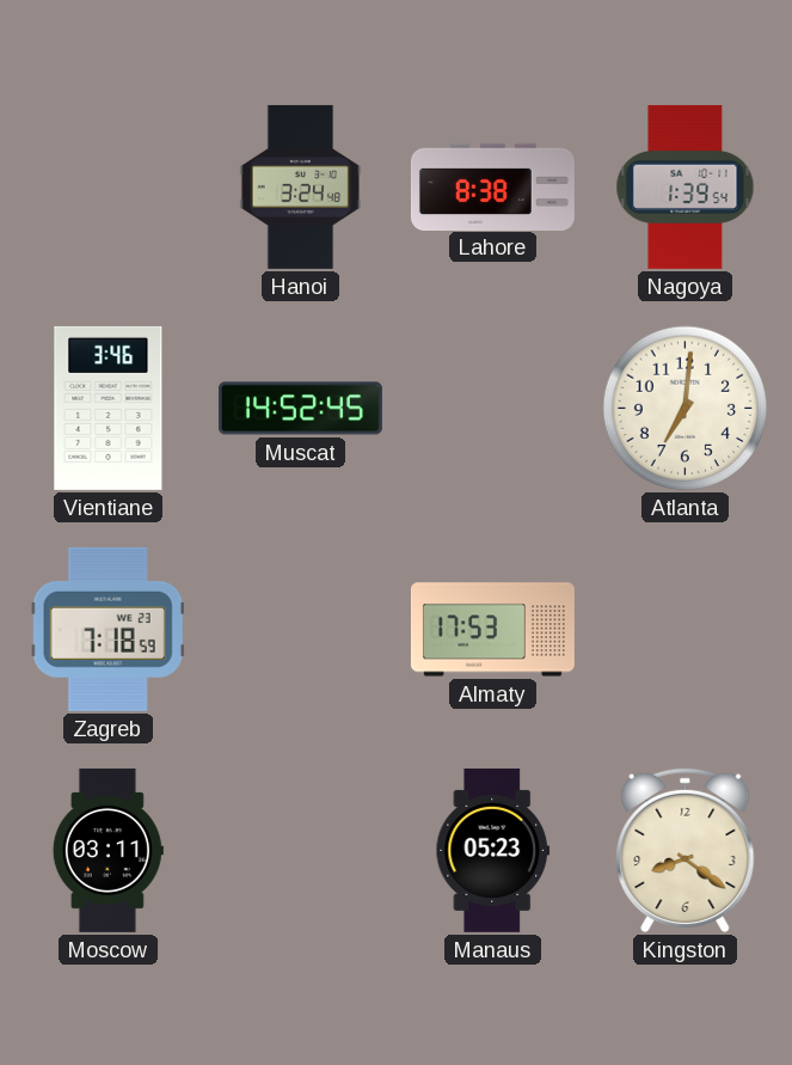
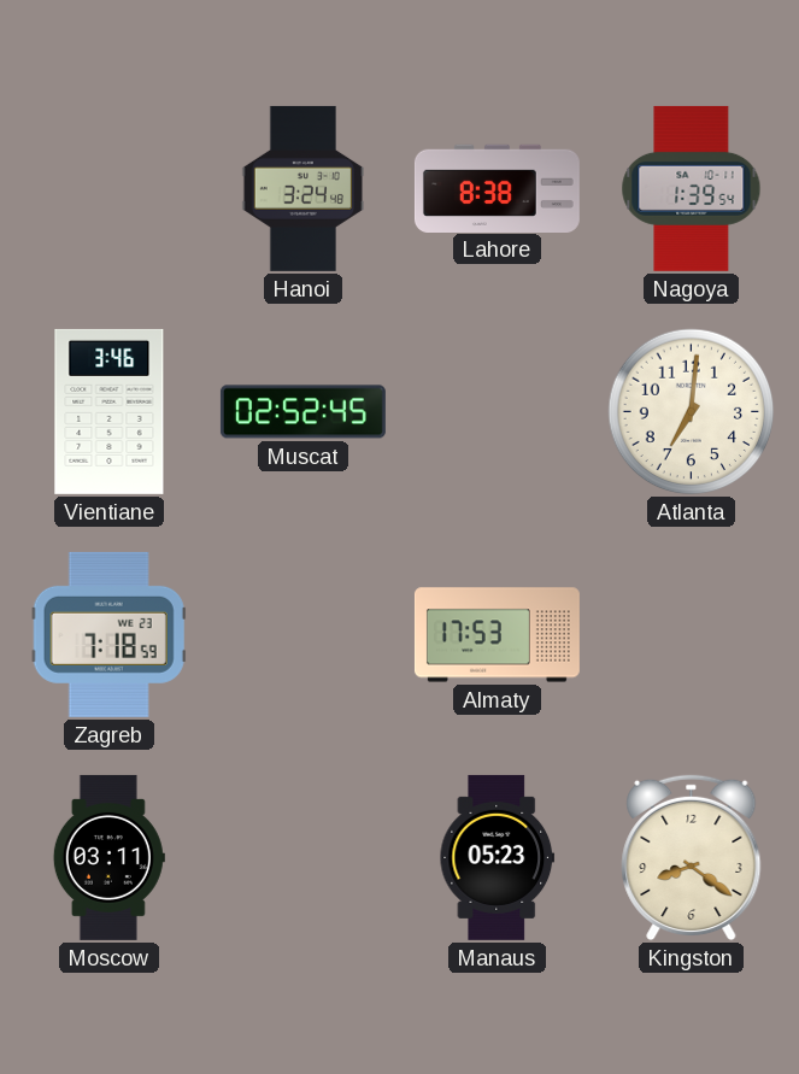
Muscat: 14:52 -> 02:52 (302, 412)
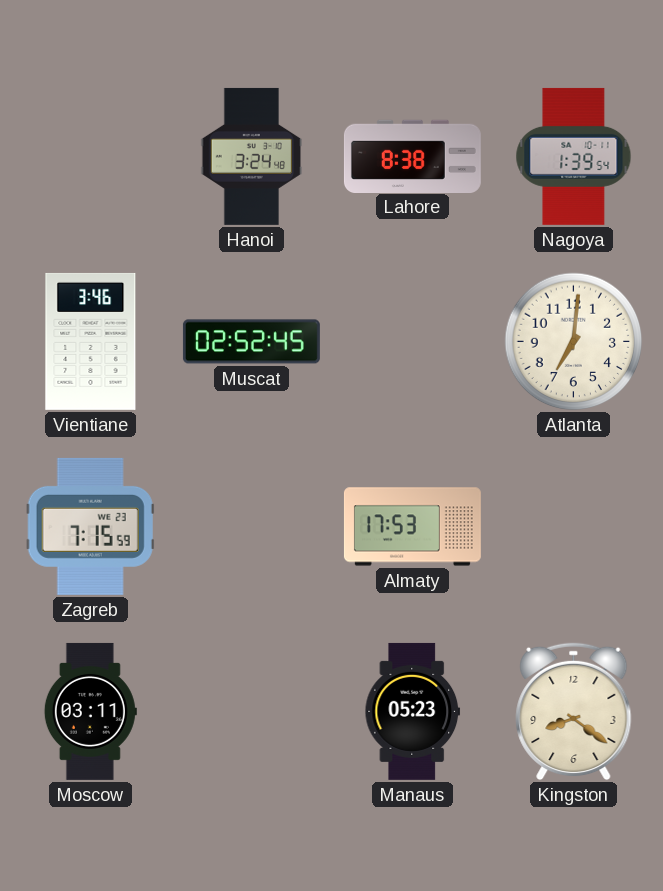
Zagreb: 7:18 -> 7:15 (90, 526)
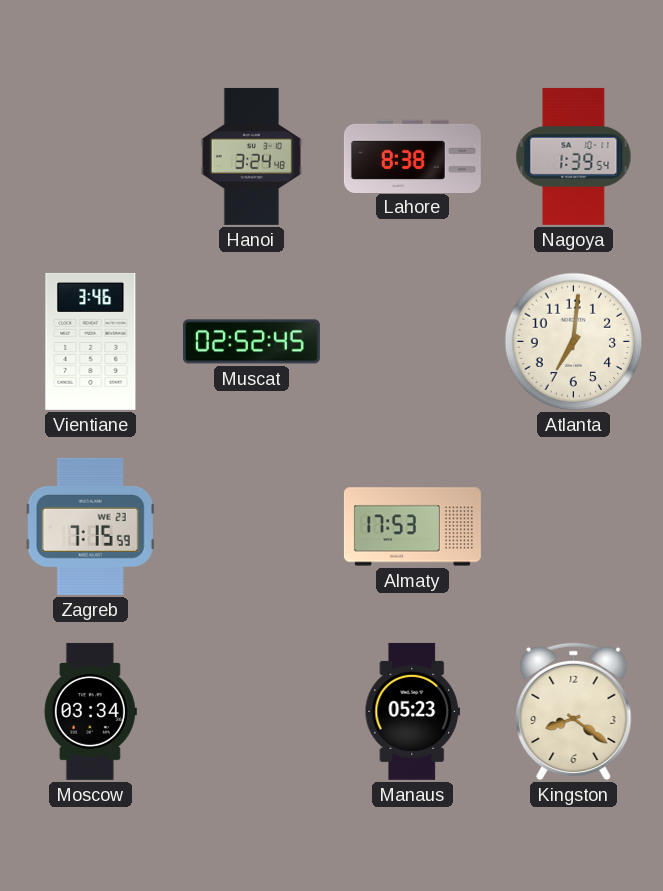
Moscow: 03:11 -> 03:34 (90, 711)
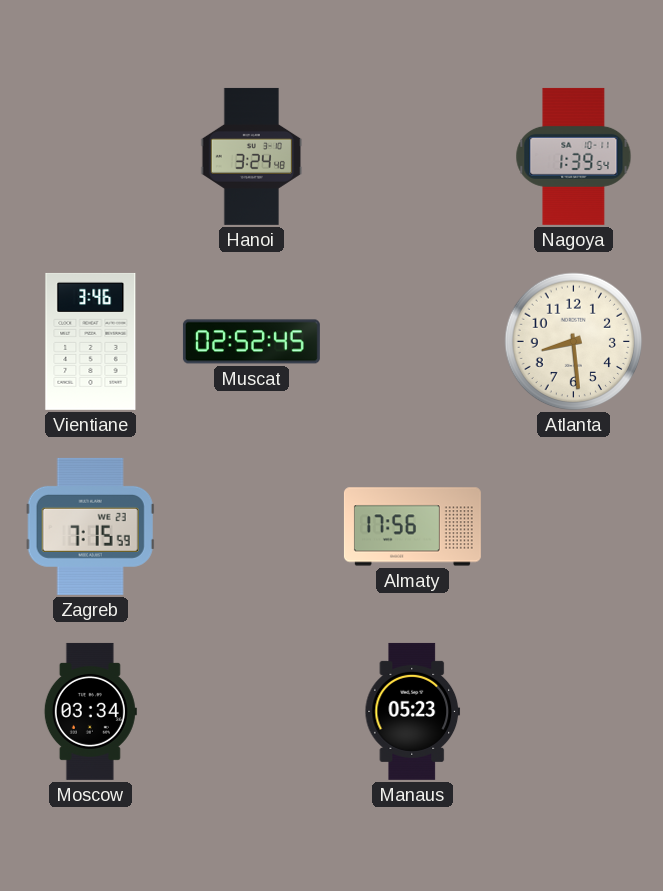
Lahore: 8:38 -> none (412, 156)
Atlanta: 7:01 -> 8:29 (574, 342)
Almaty: 17:53 -> 17:56 (412, 527)
Kingston: 8:21 -> none (574, 712)
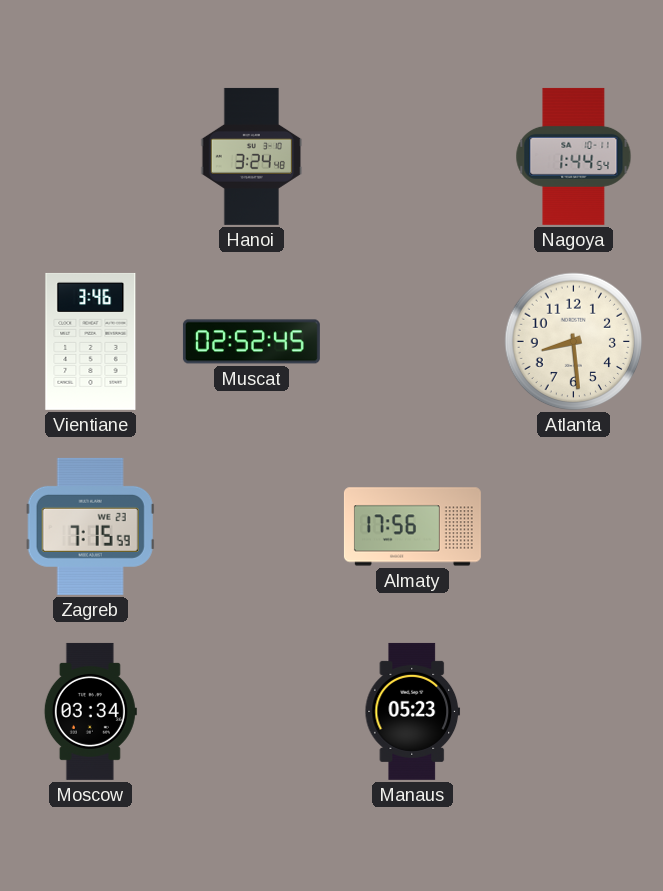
Nagoya: 1:39 -> 1:44 (574, 156)
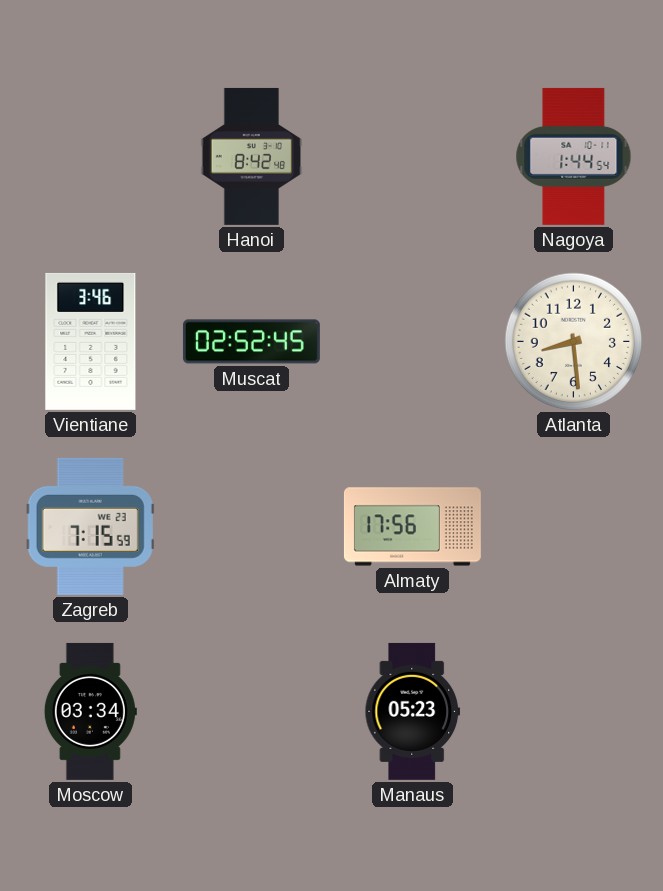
Hanoi: 3:24 -> 8:42 (252, 156)
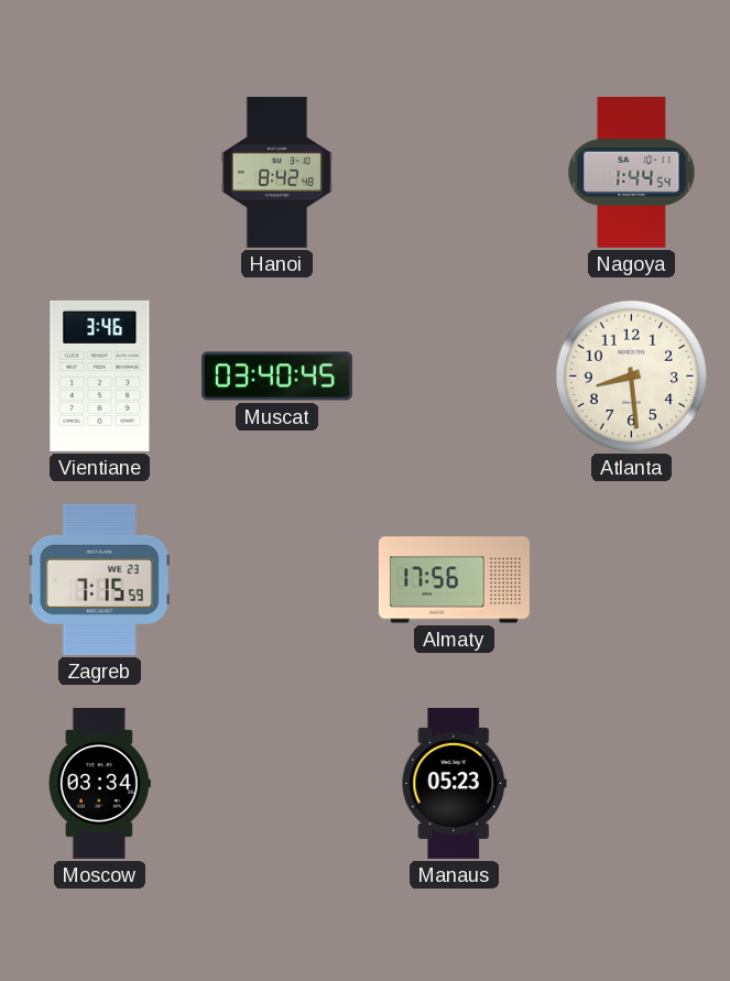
Muscat: 02:52 -> 03:40 (276, 377)
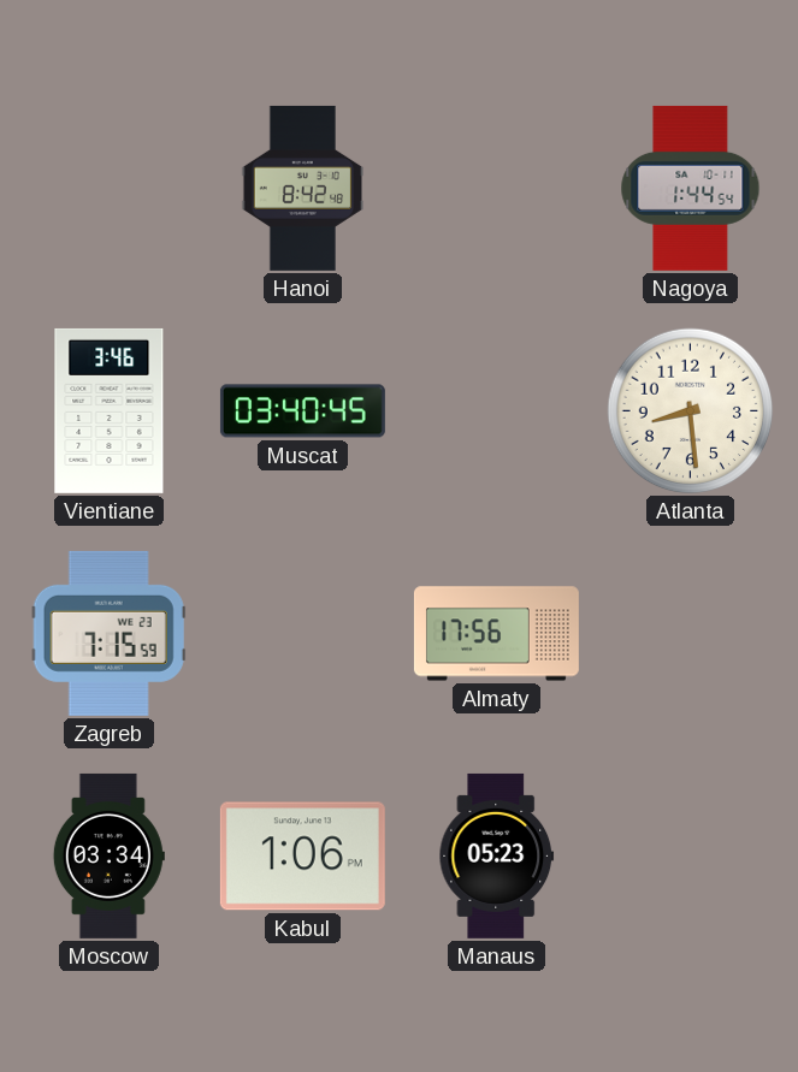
Kabul: none -> 1:06 (302, 857)
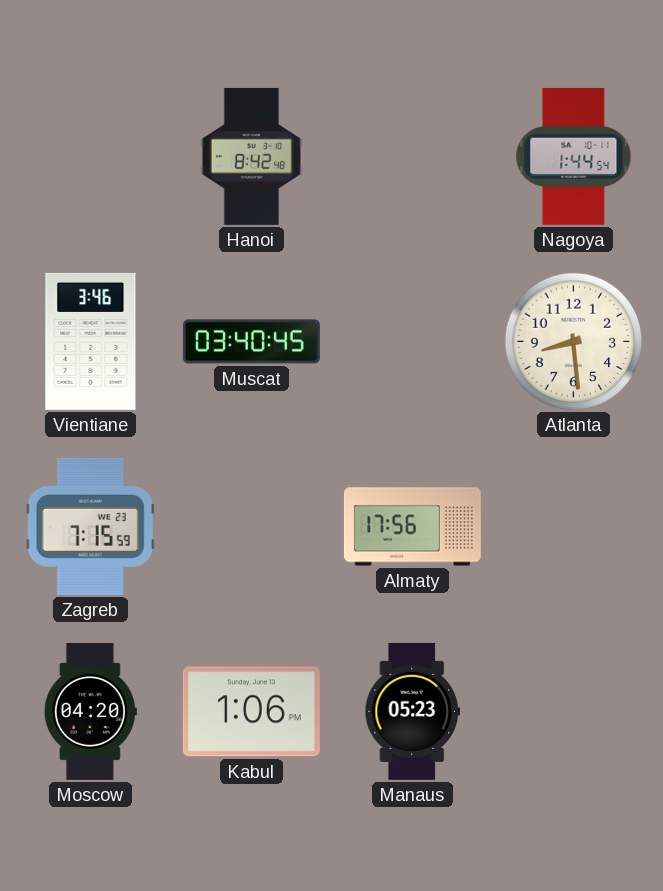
Moscow: 03:34 -> 04:20 (90, 711)
